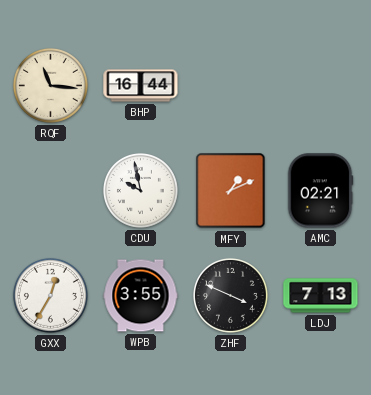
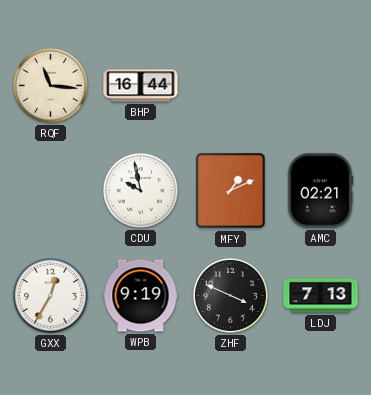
WPB: 3:55 -> 9:19 (141, 296)
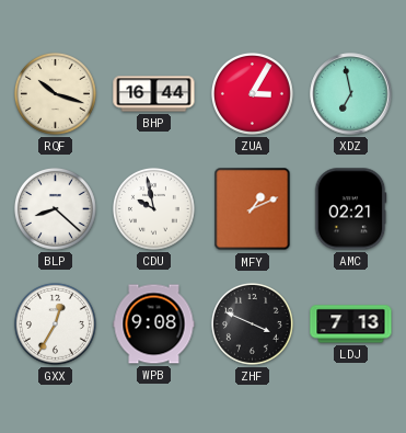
RQF: 11:16 -> 10:18 (55, 93)
ZUA: none -> 3:05 (252, 93)
XDZ: none -> 6:58 (351, 94)
BLP: none -> 8:22 (55, 208)
WPB: 9:19 -> 9:08 (154, 324)
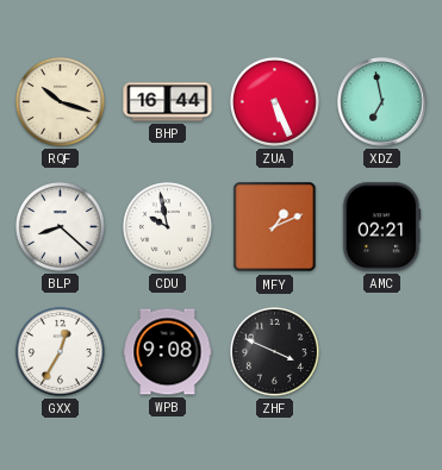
ZUA: 3:05 -> 5:26 (274, 101)
LDJ: 7:13 -> none (351, 324)
